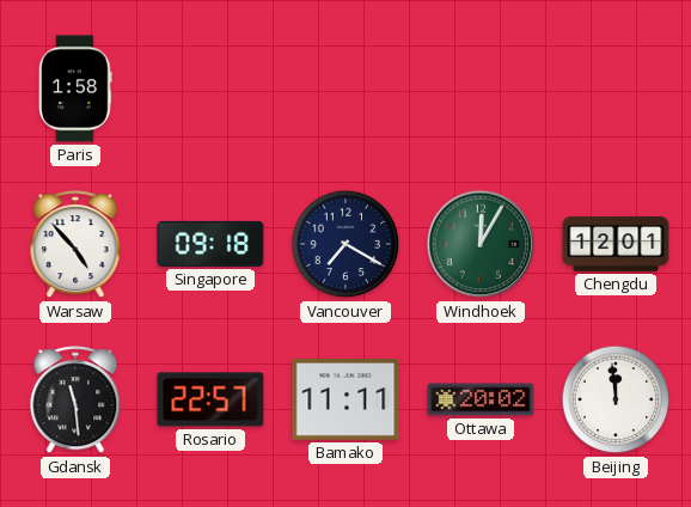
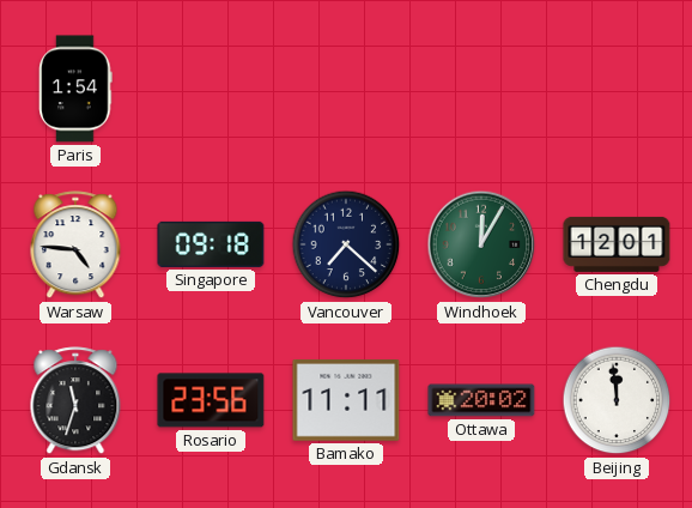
Paris: 1:58 -> 1:54 (75, 89)
Warsaw: 4:53 -> 4:46 (75, 246)
Vancouver: 7:20 -> 7:22 (346, 244)
Gdansk: 11:29 -> 11:33 (75, 401)
Rosario: 22:57 -> 23:56 (211, 400)
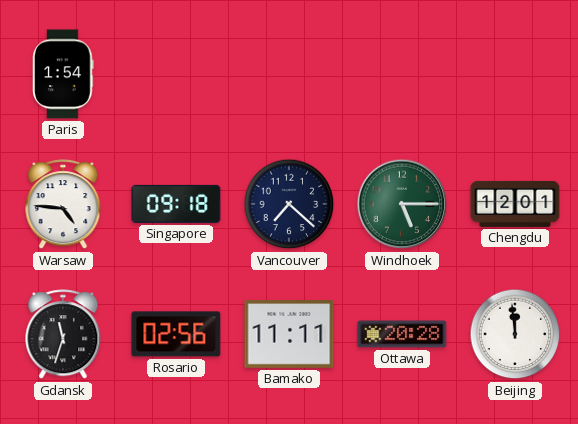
Windhoek: 12:05 -> 5:15 (402, 204)
Rosario: 23:56 -> 02:56 (176, 334)
Ottawa: 20:02 -> 20:28 (402, 334)
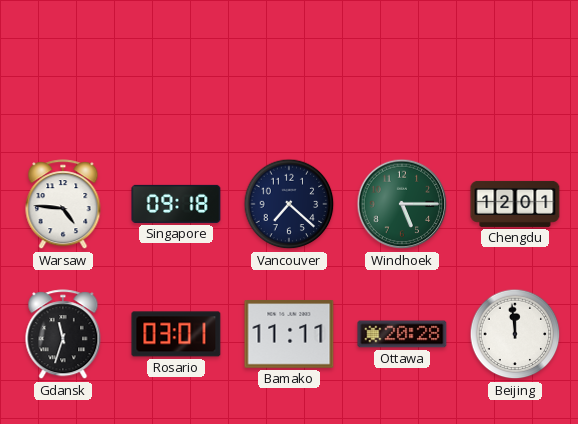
Paris: 1:54 -> none (63, 74)
Rosario: 02:56 -> 03:01 (176, 334)
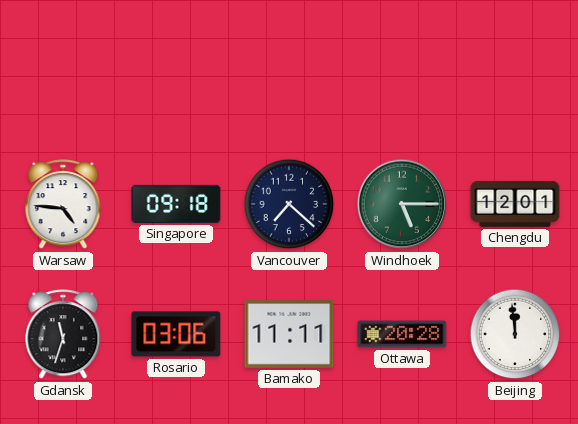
Rosario: 03:01 -> 03:06 (176, 334)
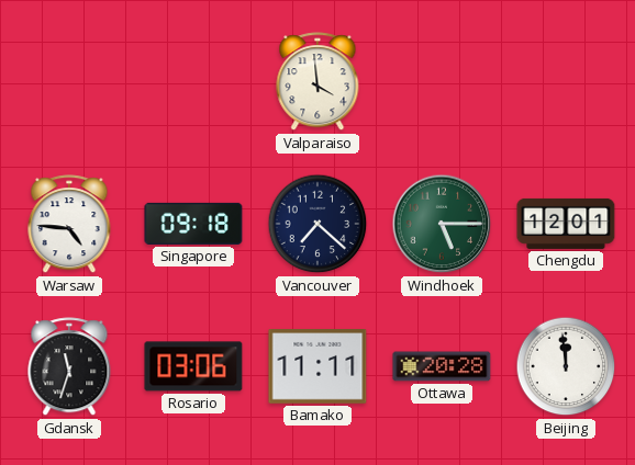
Valparaiso: none -> 3:59 (317, 82)
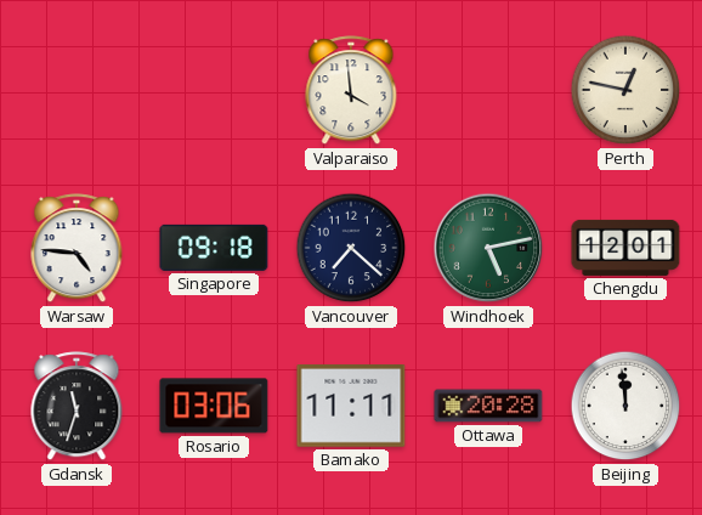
Perth: none -> 12:47 (625, 90)
Windhoek: 5:15 -> 5:13 (488, 248)
